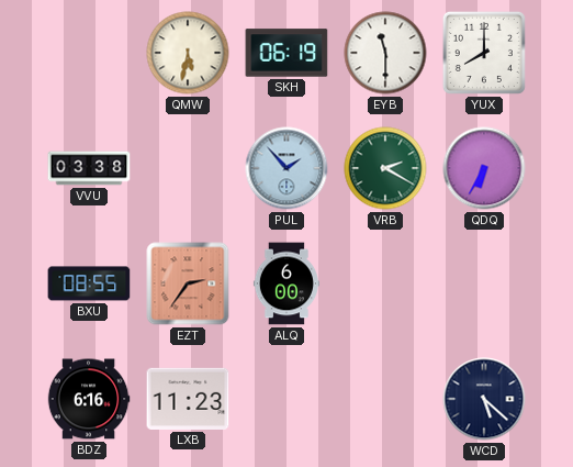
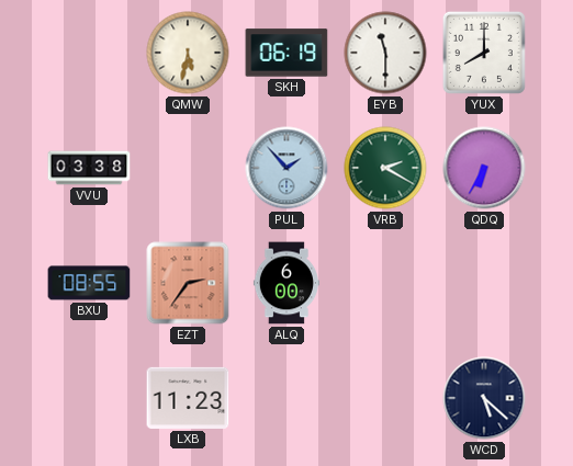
BDZ: 6:16 -> none (89, 399)
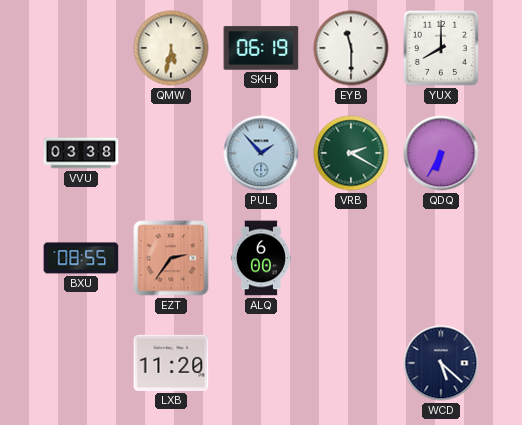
LXB: 11:23 -> 11:20 (171, 363)
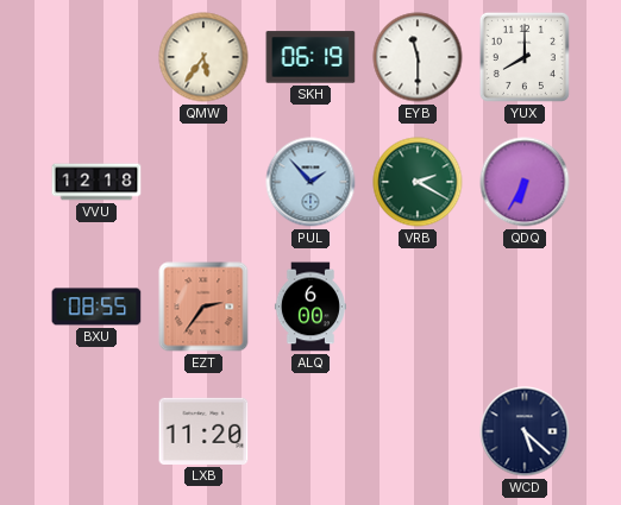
QMW: 5:32 -> 5:36 (203, 57)
VVU: 03:38 -> 12:18 (96, 182)
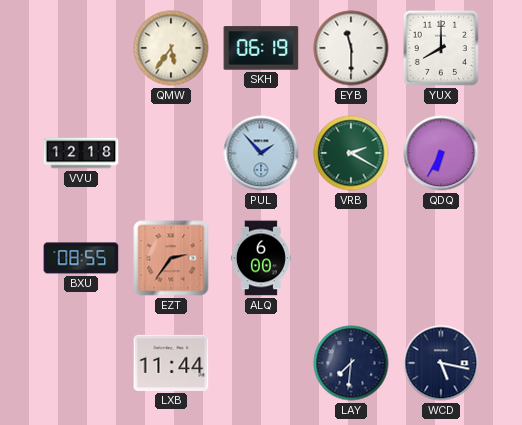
LXB: 11:20 -> 11:44 (171, 363)
LAY: none -> 7:31 (351, 363)
WCD: 5:22 -> 5:17 (441, 363)
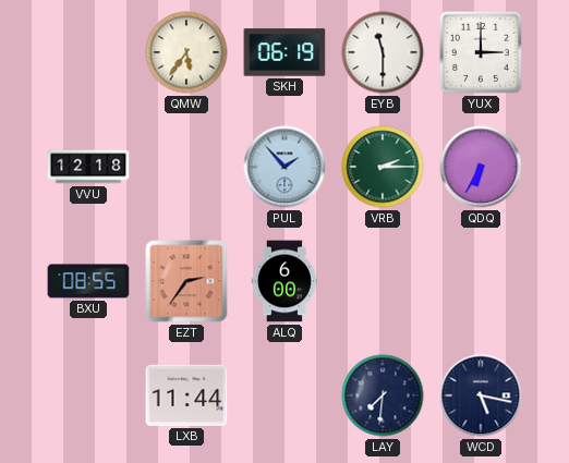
YUX: 8:00 -> 3:00 (481, 52)
VRB: 2:20 -> 2:15 (383, 167)
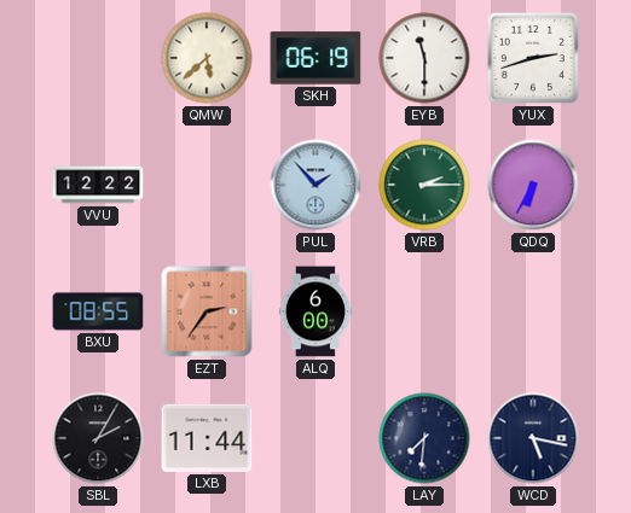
QMW: 5:36 -> 5:38 (207, 58)
YUX: 3:00 -> 2:42 (533, 58)
VVU: 12:18 -> 12:22 (98, 185)
SBL: none -> 2:05 (98, 438)
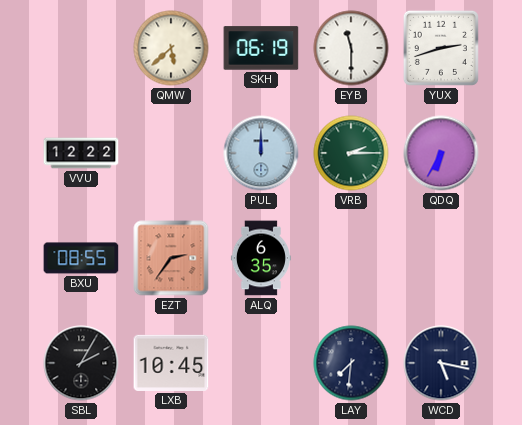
PUL: 1:53 -> 12:00 (261, 153)
ALQ: 6:00 -> 6:35 (261, 258)
LXB: 11:44 -> 10:45 (171, 363)
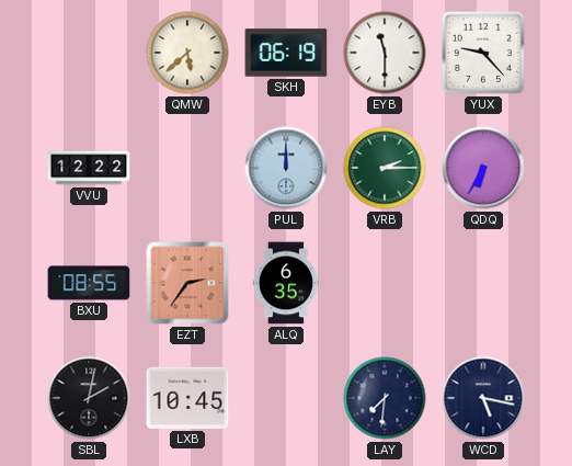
YUX: 2:42 -> 9:23 (483, 53)
SBL: 2:05 -> 2:02 (89, 398)
